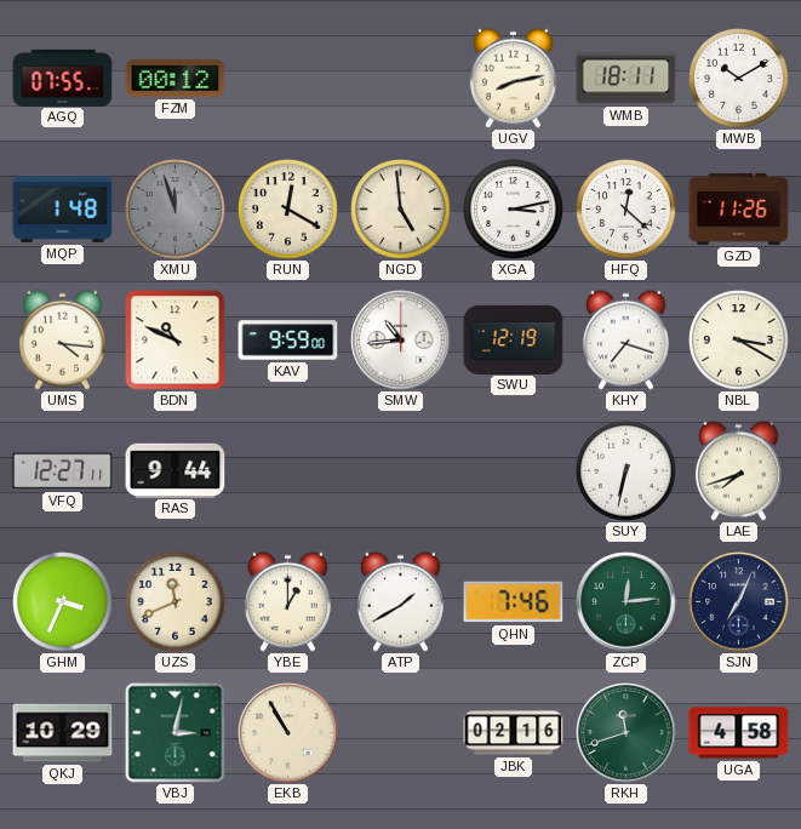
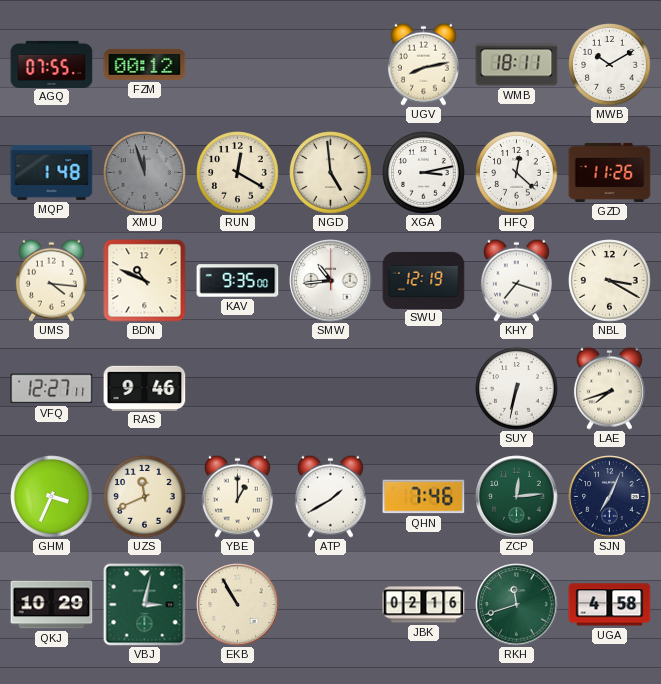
KAV: 9:59 -> 9:35 (238, 281)
RAS: 9:44 -> 9:46 (145, 388)
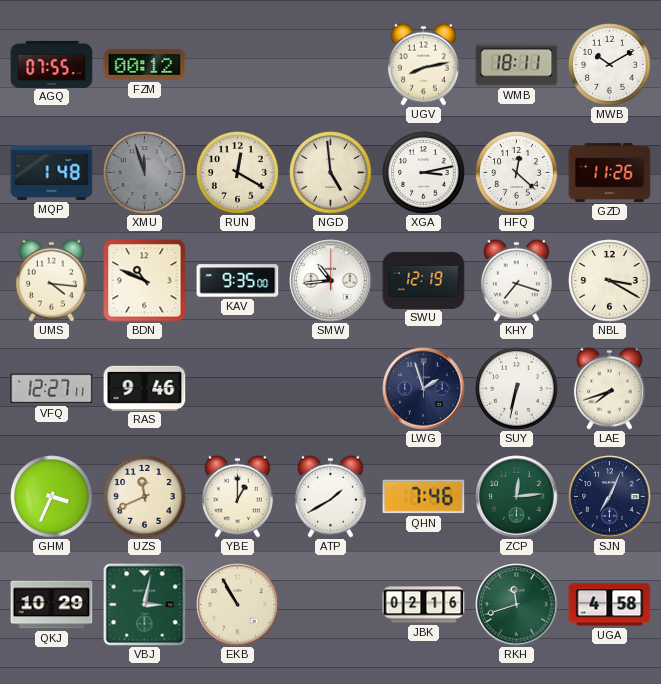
LWG: none -> 1:57 (424, 389)
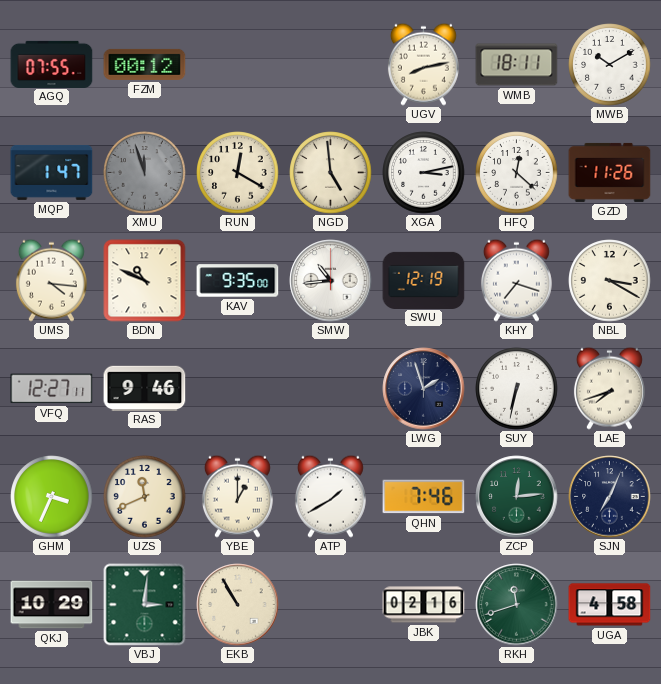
MQP: 1:48 -> 1:47 (52, 172)
VBJ: 3:02 -> 3:01 (145, 605)
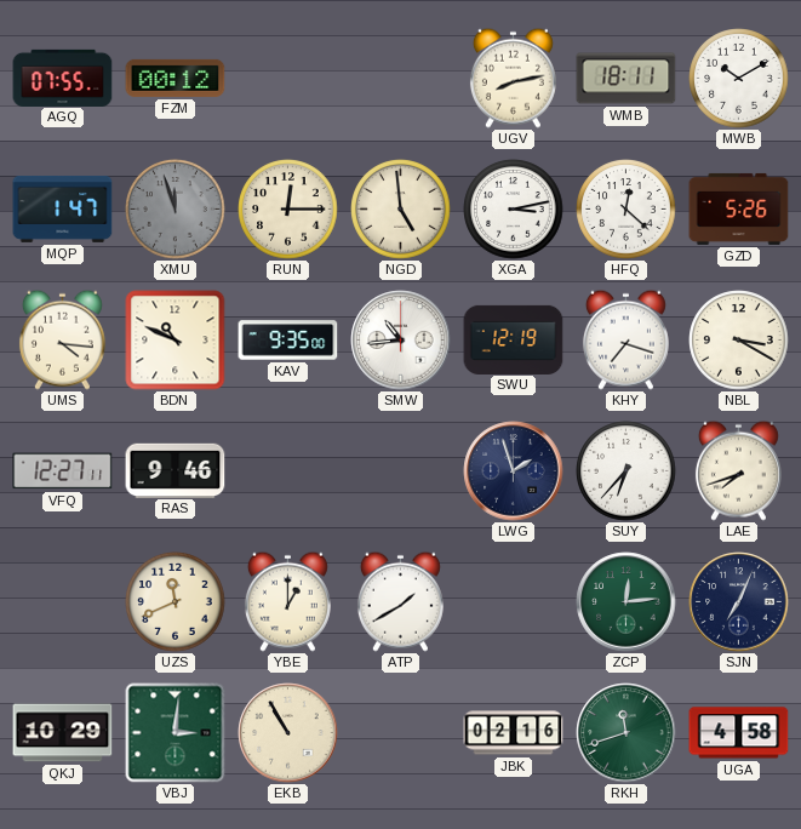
RUN: 12:20 -> 12:15 (288, 210)
GZD: 11:26 -> 5:26 (739, 208)
SUY: 6:32 -> 6:37 (627, 471)
GHM: 3:34 -> none (52, 497)
QHN: 7:46 -> none (424, 497)
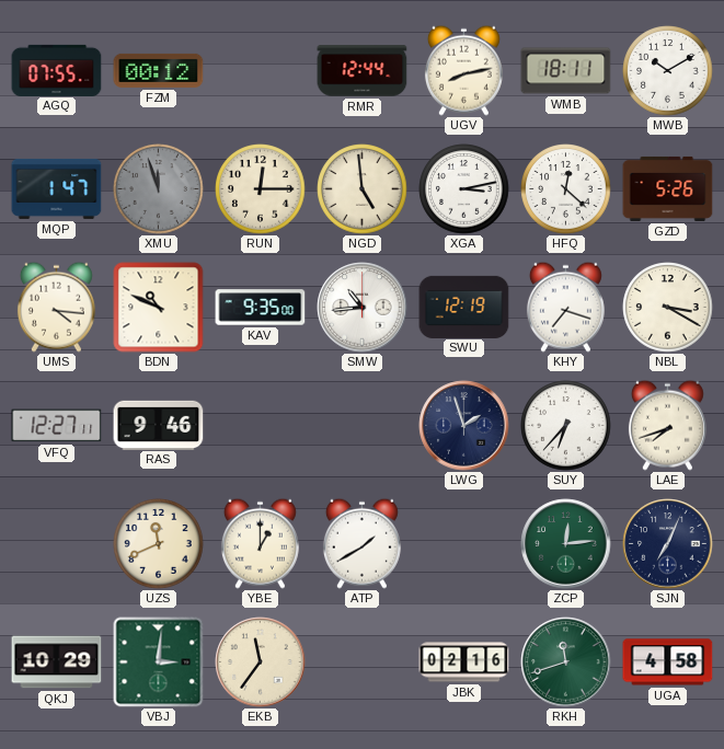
RMR: none -> 12:44 (363, 71)
EKB: 10:55 -> 11:36 (261, 662)
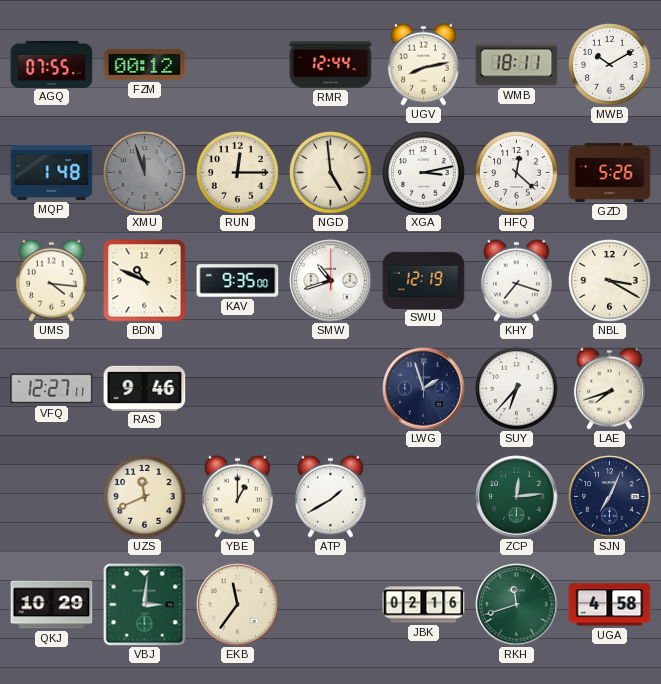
MQP: 1:47 -> 1:48 (52, 172)
SMW: 10:44 -> 10:42 (331, 281)
